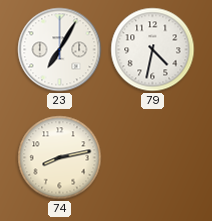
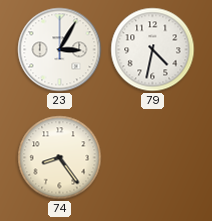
23: 7:05 -> 3:05 (60, 50)
74: 8:13 -> 8:24 (60, 158)
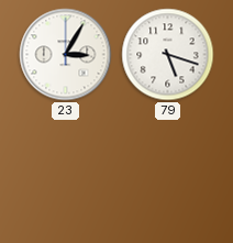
79: 4:32 -> 5:18 (168, 55)
74: 8:24 -> none (60, 158)
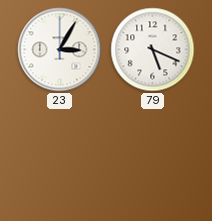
79: 5:18 -> 5:19 (153, 50)
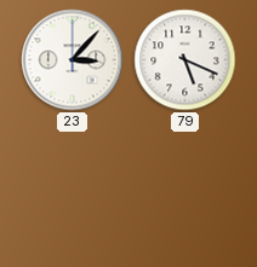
23: 3:05 -> 3:07 (73, 60)
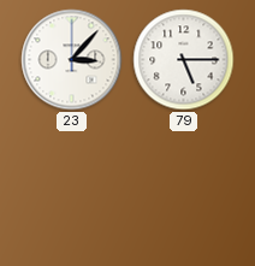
79: 5:19 -> 5:15 (184, 60)
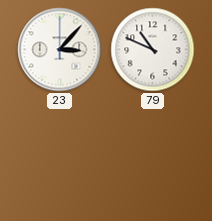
79: 5:15 -> 10:49 (153, 50)
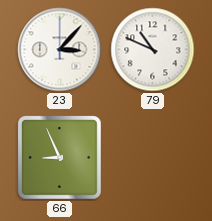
66: none -> 8:56 (60, 158)
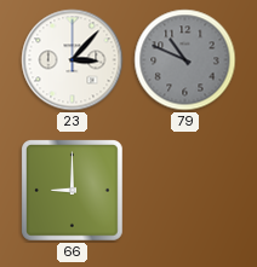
79 dial: white -> grey (185, 60)
66: 8:56 -> 9:00 (73, 191)
